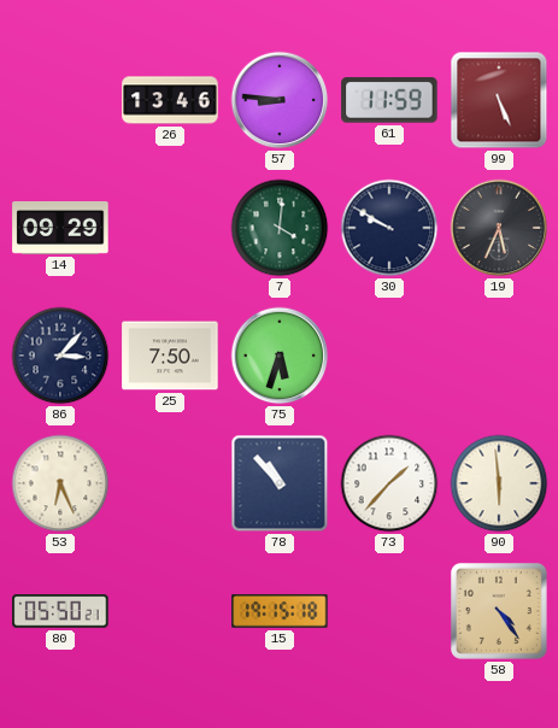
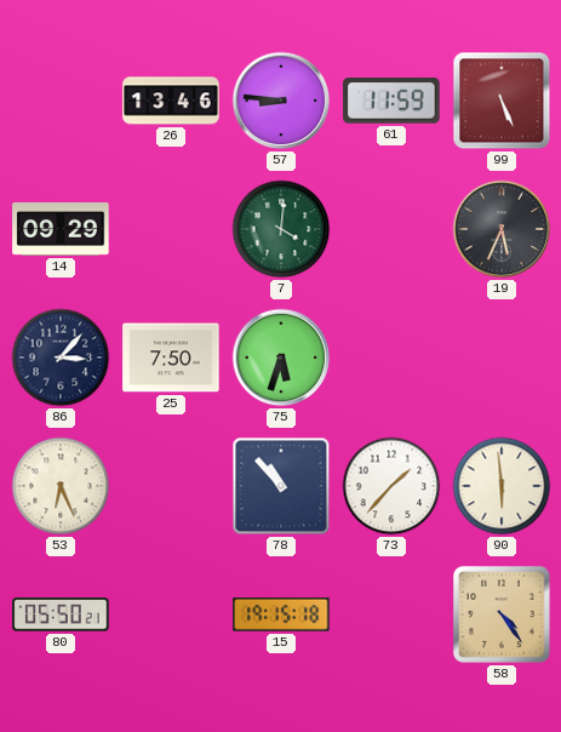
30: 9:50 -> none (389, 228)
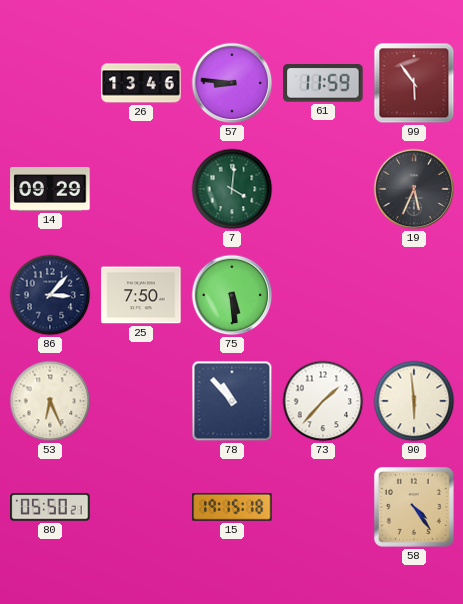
99: 5:26 -> 5:54 (414, 83)
75: 5:33 -> 5:29 (232, 295)
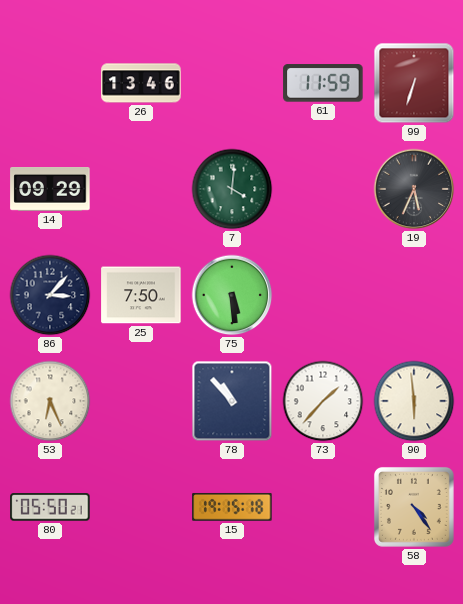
57: 8:46 -> none (232, 83)
99: 5:54 -> 6:33 (414, 83)
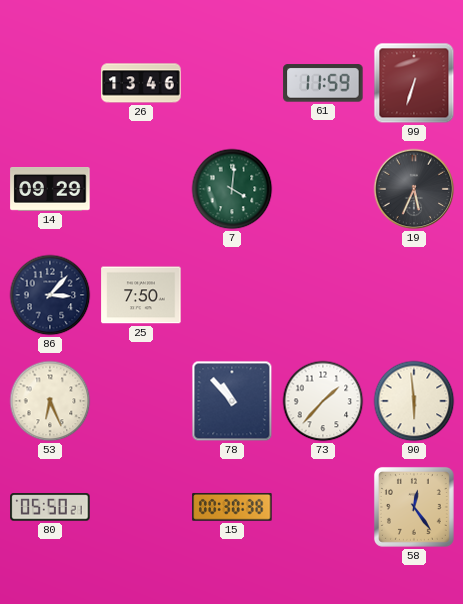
75: 5:29 -> none (232, 295)
15: 19:15 -> 00:30 (232, 507)
58: 4:24 -> 12:24 (414, 507)
